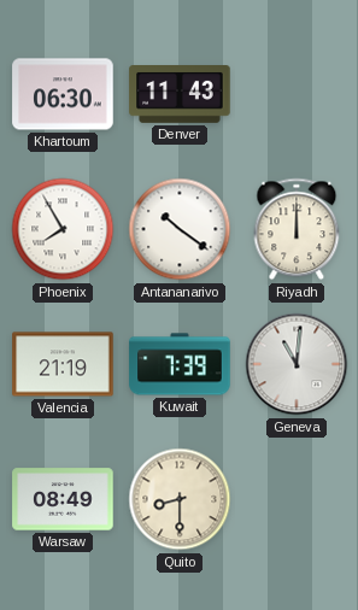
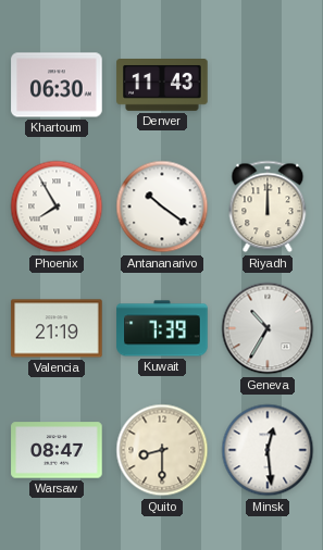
Geneva: 11:01 -> 10:35 (268, 328)
Warsaw: 08:49 -> 08:47 (57, 450)
Minsk: none -> 12:29 (268, 450)
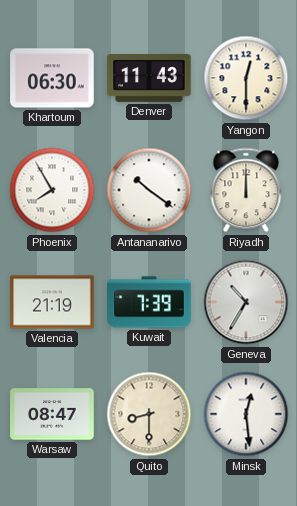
Yangon: none -> 12:30 (246, 78)
